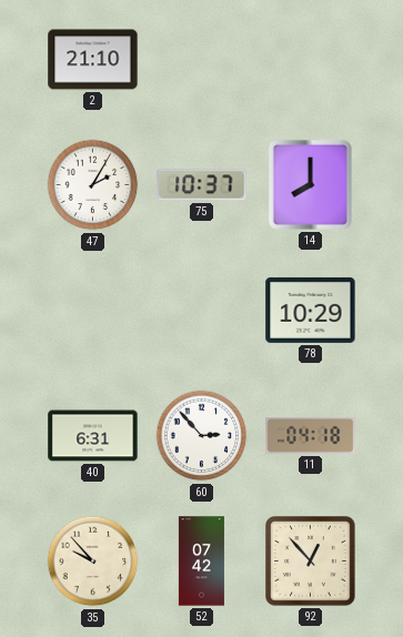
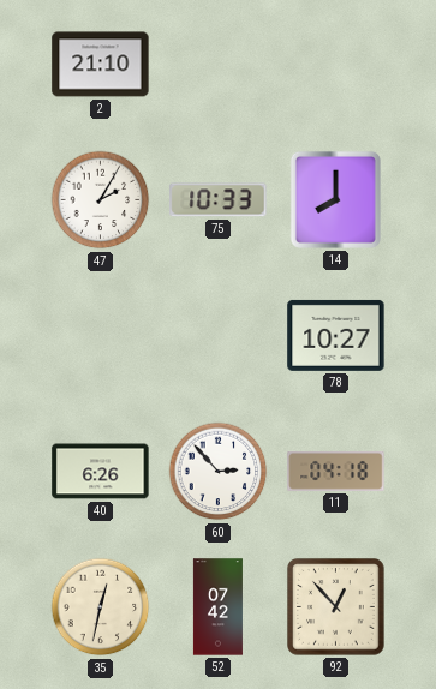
75: 10:37 -> 10:33 (219, 200)
78: 10:29 -> 10:27 (336, 335)
40: 6:31 -> 6:26 (101, 472)
35: 9:53 -> 12:32 (101, 607)
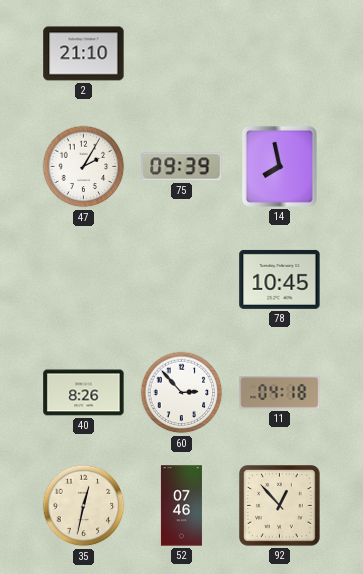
75: 10:33 -> 09:39 (182, 167)
14: 8:00 -> 7:58 (279, 166)
78: 10:27 -> 10:45 (280, 279)
40: 6:26 -> 8:26 (84, 393)
52: 07:42 -> 07:46 (181, 506)
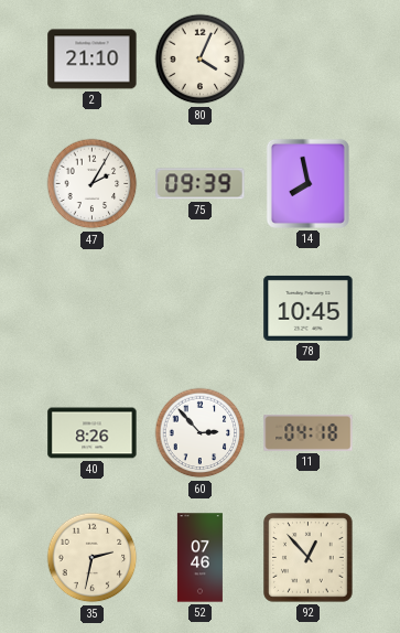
80: none -> 4:04 (201, 60)
35: 12:32 -> 2:32 (93, 558)
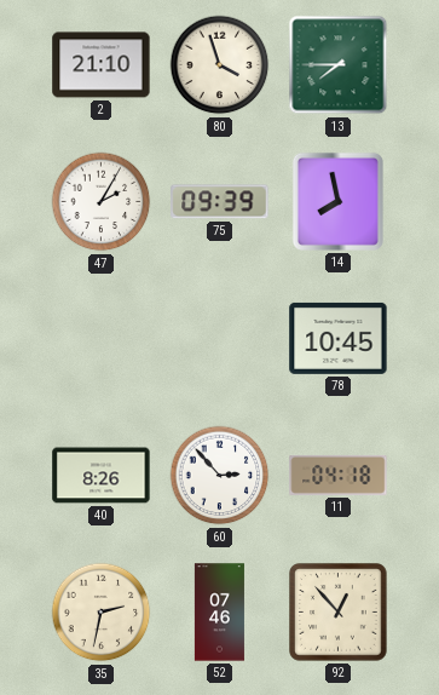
80: 4:04 -> 3:57 (220, 65)
13: none -> 7:45 (339, 65)
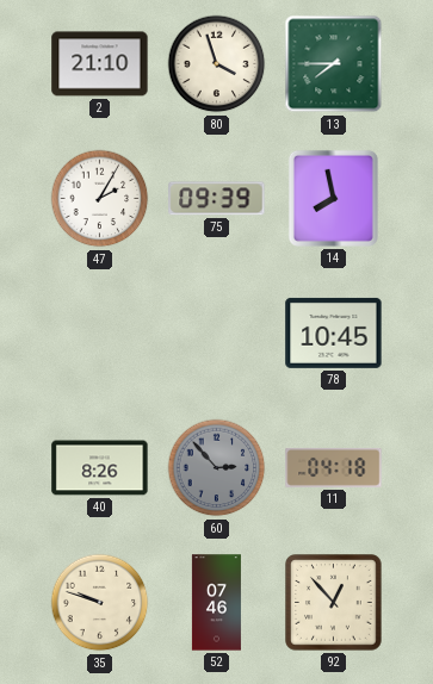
60 dial: white -> grey (217, 468)
35: 2:32 -> 9:48 (100, 603)
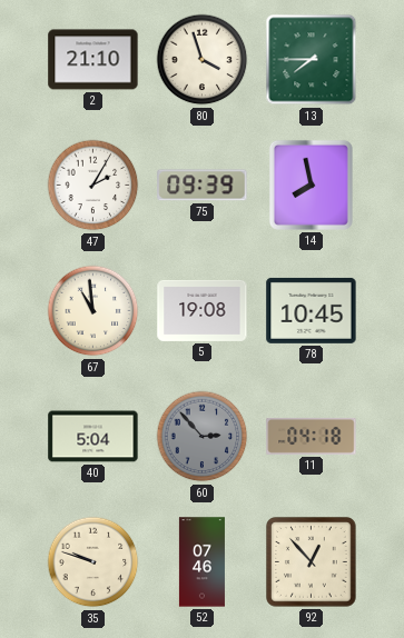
67: none -> 10:59 (93, 311)
5: none -> 19:08 (203, 310)
40: 8:26 -> 5:04 (93, 437)
